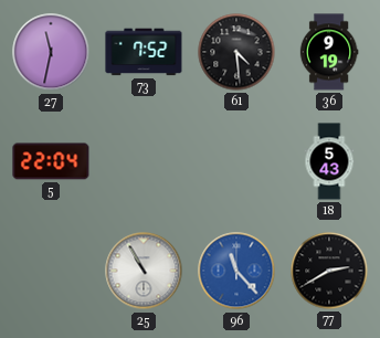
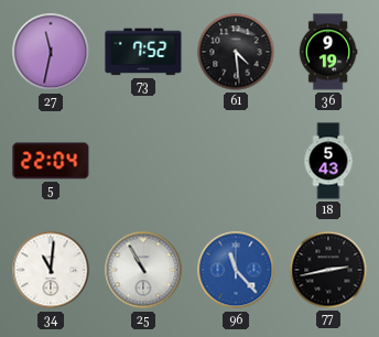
34: none -> 11:01 (51, 270)
77: 2:40 -> 2:43 (328, 270)
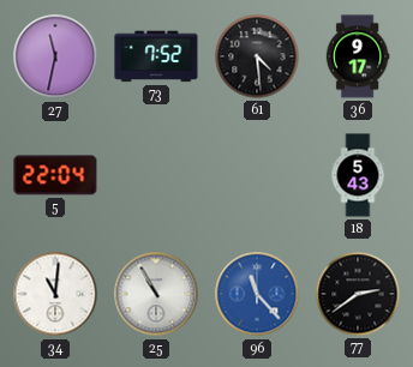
36: 9:19 -> 9:17 (358, 56)
77: 2:43 -> 2:39 (358, 294)
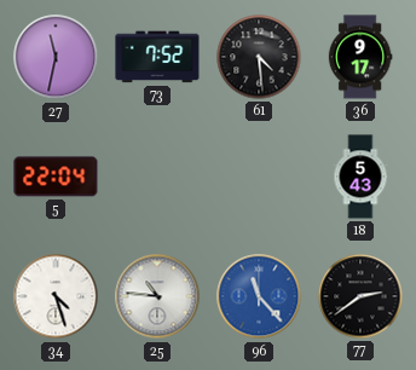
34: 11:01 -> 4:27 (56, 296)
25: 10:55 -> 10:46 (157, 296)
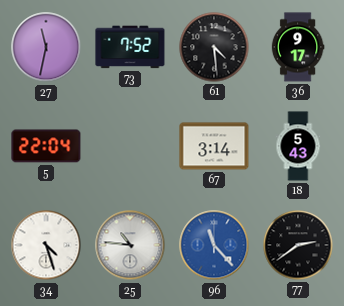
67: none -> 3:14 (214, 146)
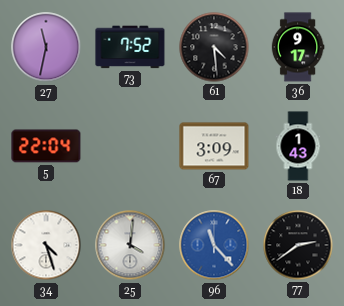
67: 3:14 -> 3:09 (214, 146)
18: 5:43 -> 1:43 (298, 146)
25: 10:46 -> 4:01 (130, 245)
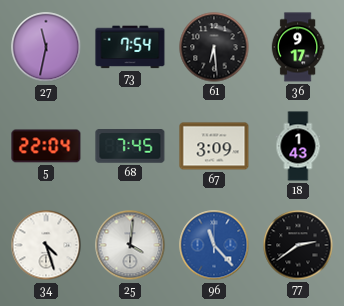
73: 7:52 -> 7:54 (130, 47)
61: 4:29 -> 6:29 (214, 47)
68: none -> 7:45 (130, 146)
